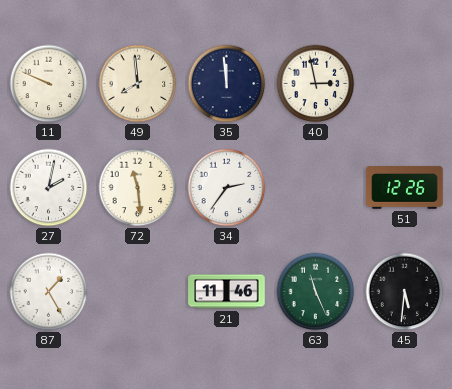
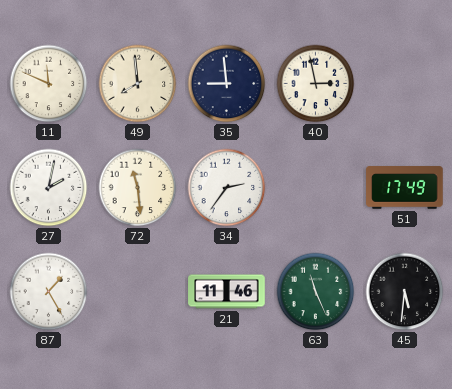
11: 9:49 -> 11:49 (49, 84)
35: 11:59 -> 8:59 (227, 84)
51: 12:26 -> 17:49 (405, 188)
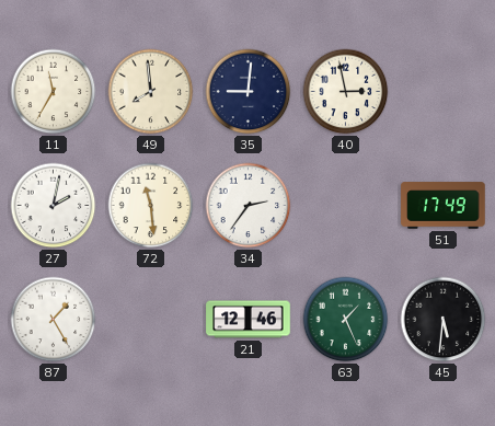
11: 11:49 -> 11:35 (54, 92)
35: 8:59 -> 9:01 (249, 92)
21: 11:46 -> 12:46 (249, 320)
63: 11:26 -> 1:26 (346, 320)
